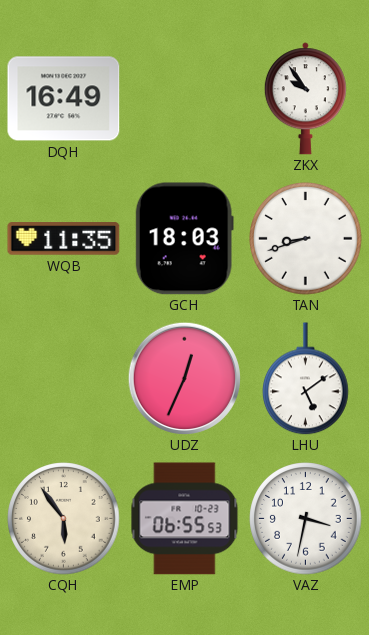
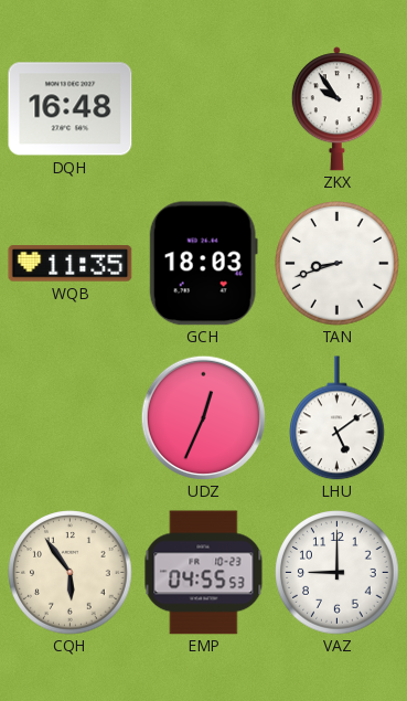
DQH: 16:49 -> 16:48 (71, 109)
EMP: 06:55 -> 04:55 (204, 573)
VAZ: 3:32 -> 9:00 (338, 573)
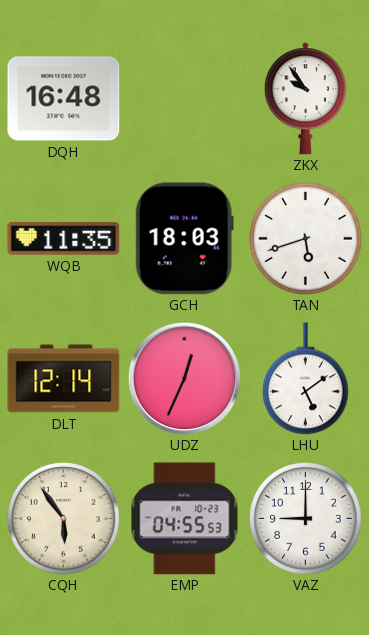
TAN: 8:42 -> 5:42 (306, 239)
DLT: none -> 12:14 (64, 379)
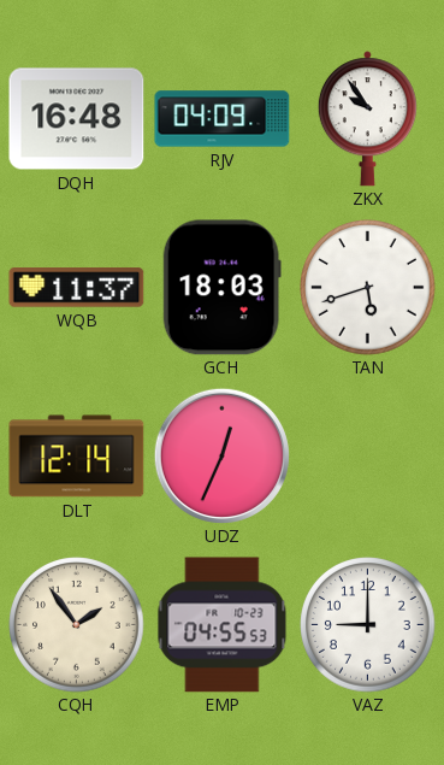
RJV: none -> 04:09 (223, 119)
WQB: 11:35 -> 11:37 (77, 288)
LHU: 5:09 -> none (306, 379)
CQH: 5:54 -> 1:54 (77, 625)
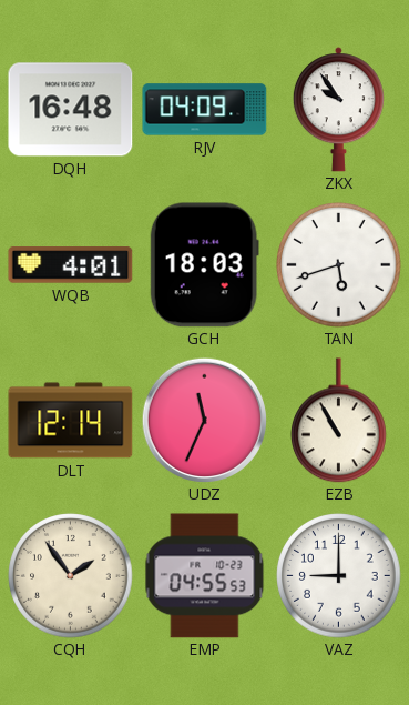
WQB: 11:37 -> 4:01 (71, 265)
UDZ: 12:34 -> 11:34 (204, 420)
EZB: none -> 10:55 (339, 421)
